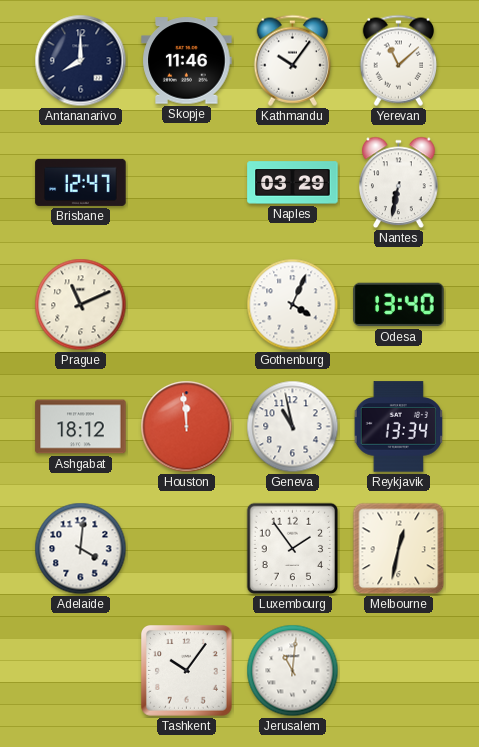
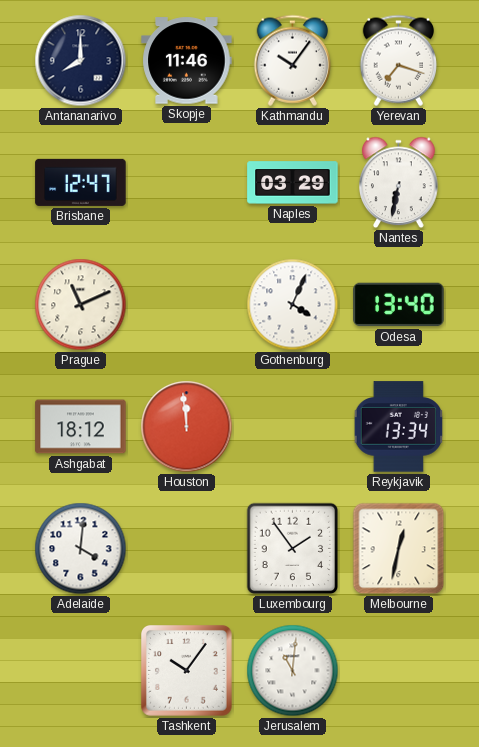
Yerevan: 11:08 -> 7:18 (399, 60)
Geneva: 10:58 -> none (293, 427)
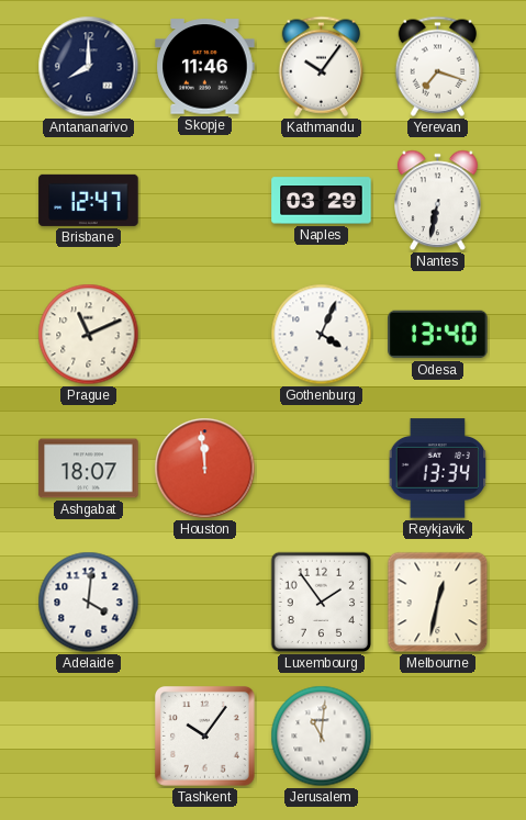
Ashgabat: 18:12 -> 18:07 (89, 469)
